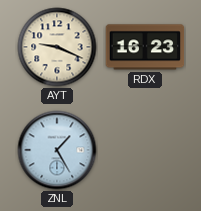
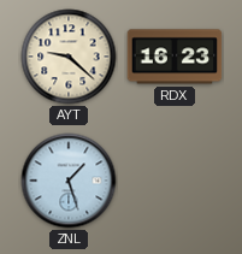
AYT: 9:19 -> 9:22 (69, 57)
ZNL: 1:25 -> 1:27 (69, 181)
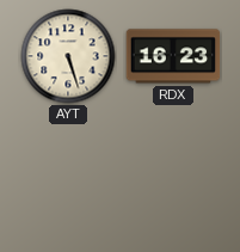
AYT: 9:22 -> 5:27 (68, 56)
ZNL: 1:27 -> none (69, 181)
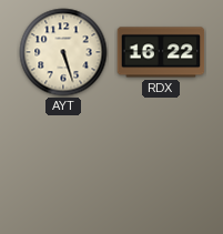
RDX: 16:23 -> 16:22 (161, 52)
